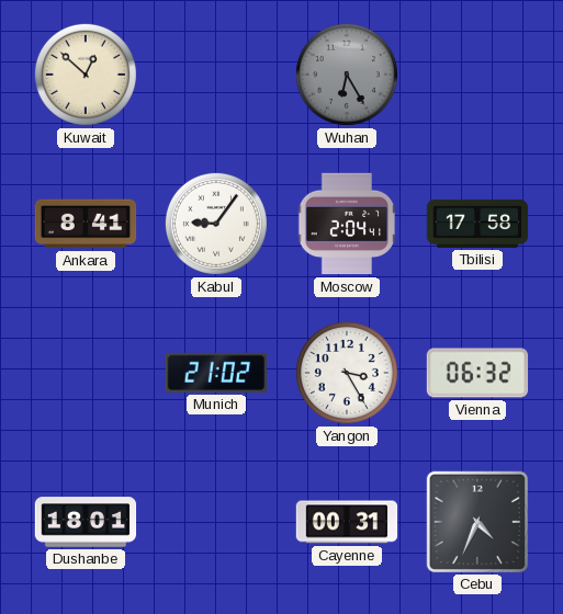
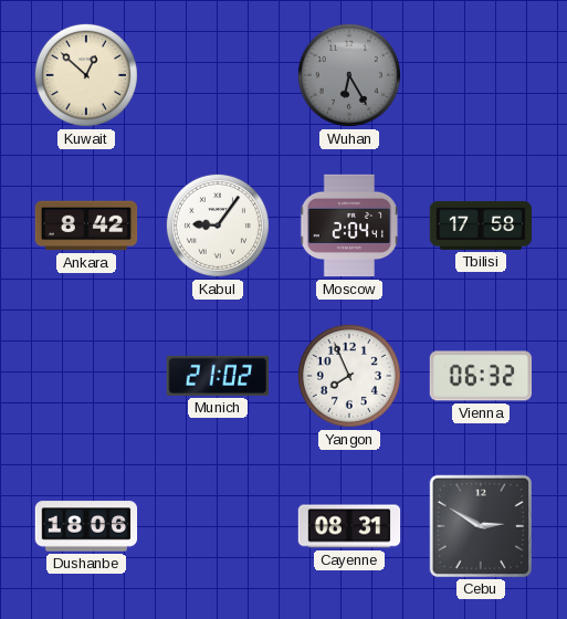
Ankara: 8:41 -> 8:42 (86, 225)
Yangon: 3:25 -> 7:56 (349, 376)
Dushanbe: 18:01 -> 18:06 (86, 526)
Cayenne: 00:31 -> 08:31 (349, 526)
Cebu: 4:34 -> 2:50 (480, 525)
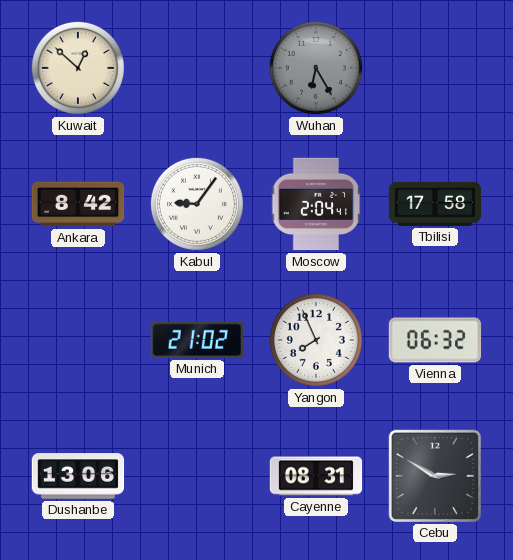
Dushanbe: 18:06 -> 13:06 (78, 476)
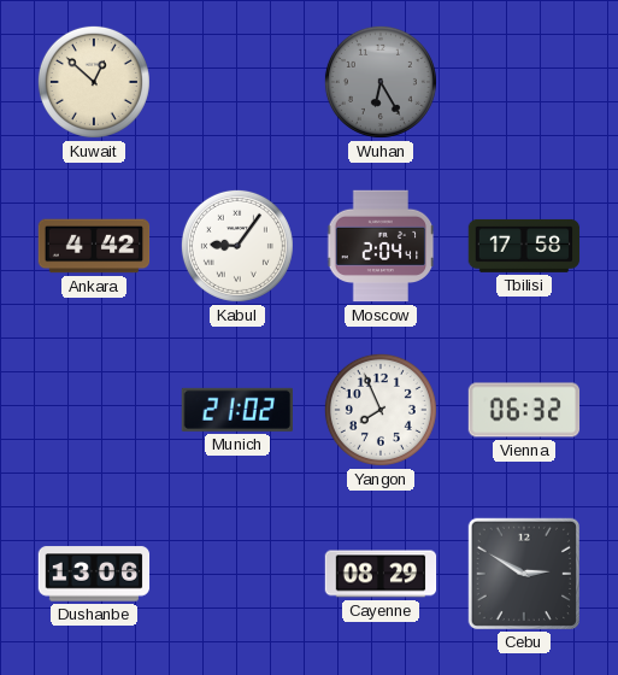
Ankara: 8:42 -> 4:42 (94, 246)
Cayenne: 08:31 -> 08:29 (381, 574)
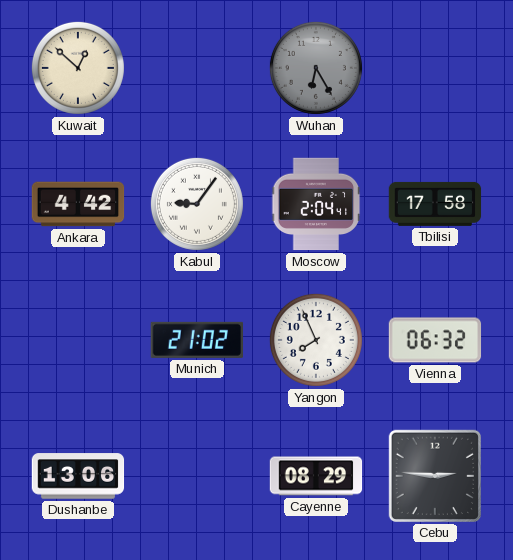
Cebu: 2:50 -> 2:46 (434, 475)
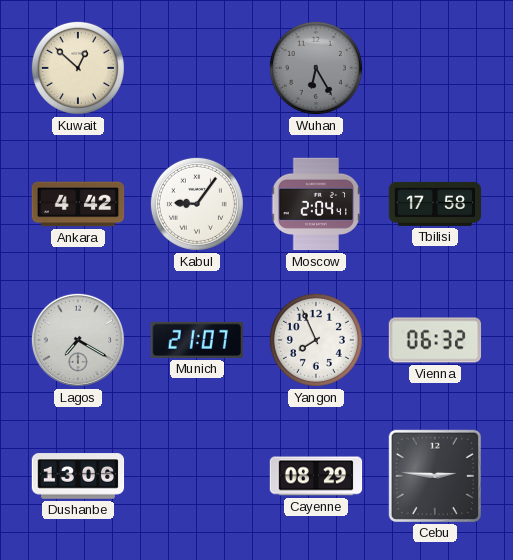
Lagos: none -> 7:20 (78, 340)
Munich: 21:02 -> 21:07 (196, 340)
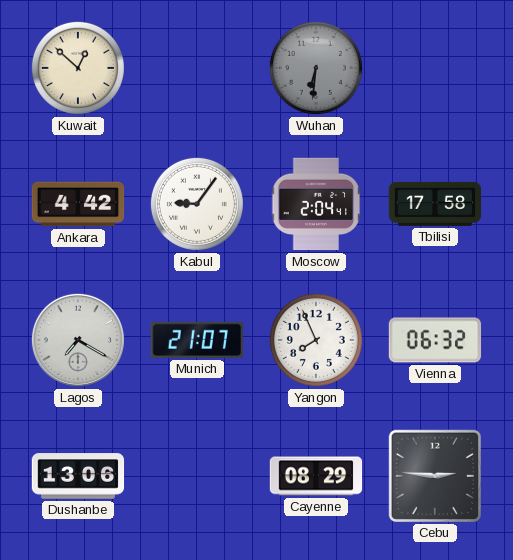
Wuhan: 6:25 -> 6:31 (316, 68)
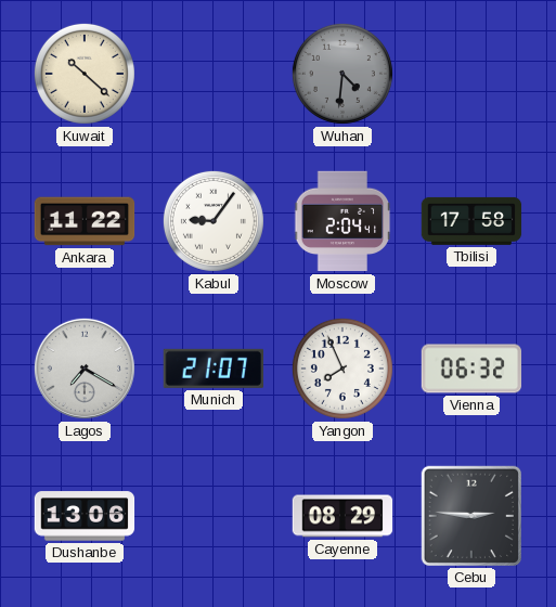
Kuwait: 12:52 -> 10:22 (85, 74)
Wuhan: 6:31 -> 4:31 (342, 74)
Ankara: 4:42 -> 11:22 (85, 221)
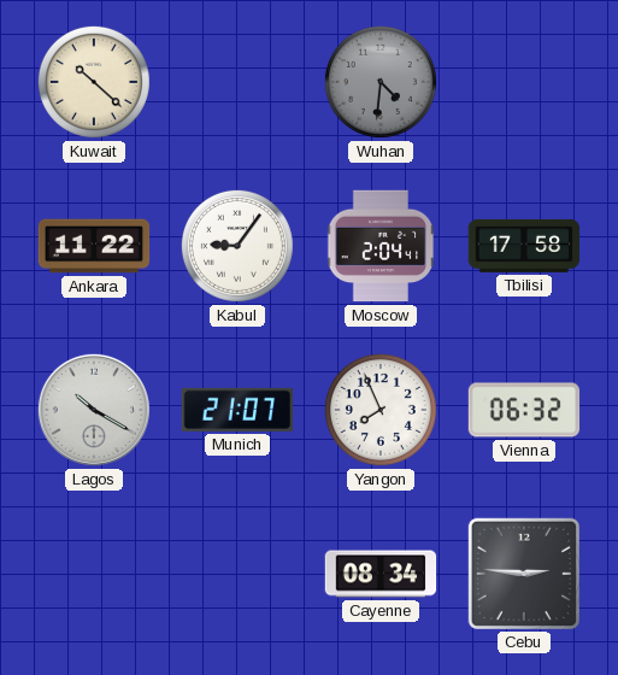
Lagos: 7:20 -> 10:20 (94, 410)
Dushanbe: 13:06 -> none (85, 516)
Cayenne: 08:29 -> 08:34 (381, 574)
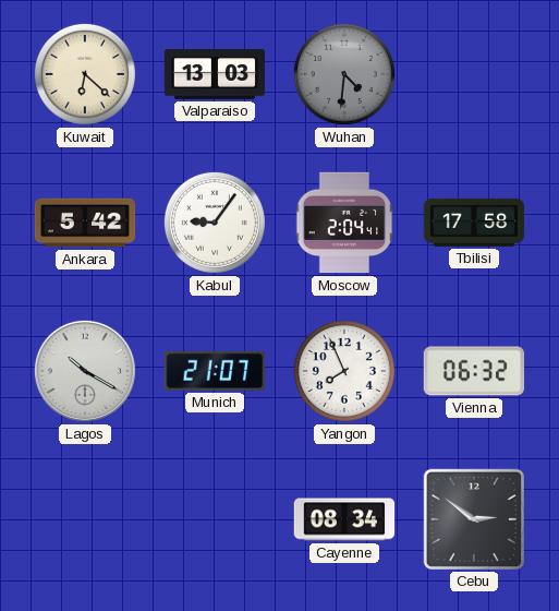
Kuwait: 10:22 -> 6:22 (85, 74)
Valparaiso: none -> 13:03 (215, 74)
Ankara: 11:22 -> 5:42 (85, 223)
Cebu: 2:46 -> 2:51 (473, 518)
